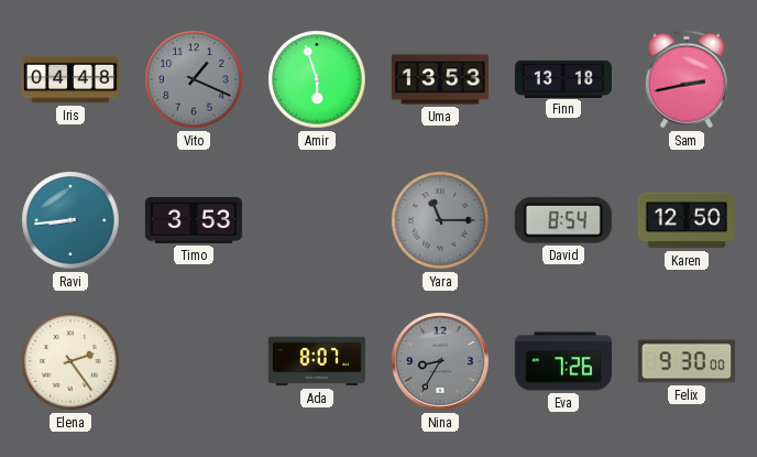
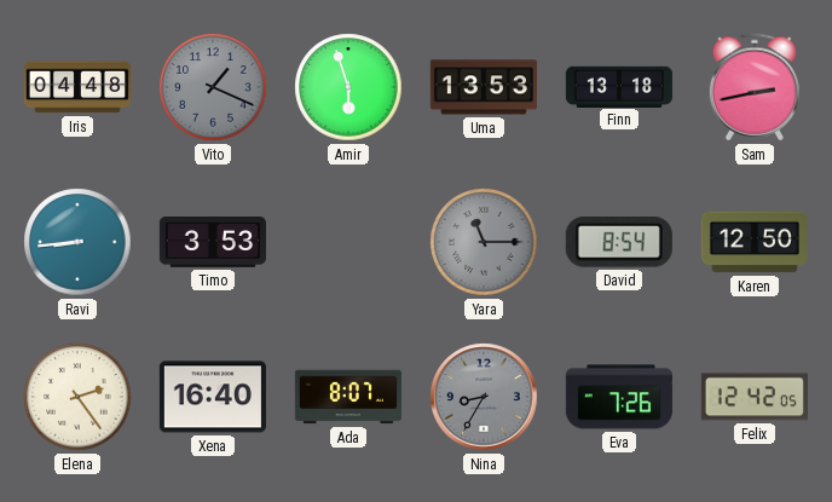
Xena: none -> 16:40 (213, 397)
Felix: 9:30 -> 12:42 (755, 397)
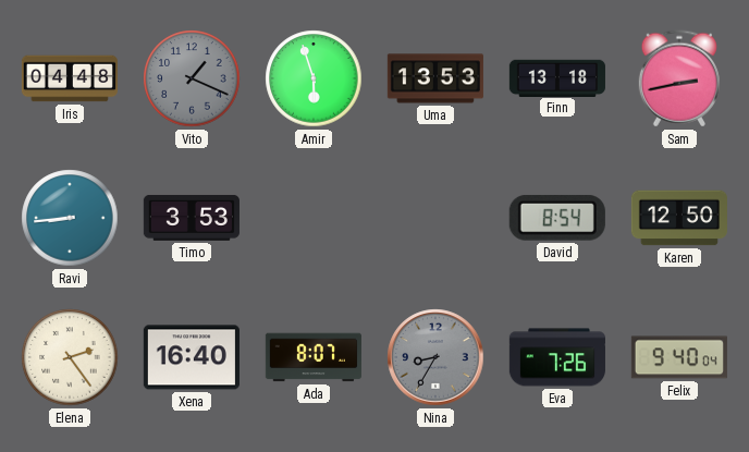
Yara: 11:15 -> none (484, 242)
Felix: 12:42 -> 9:40 (679, 357)
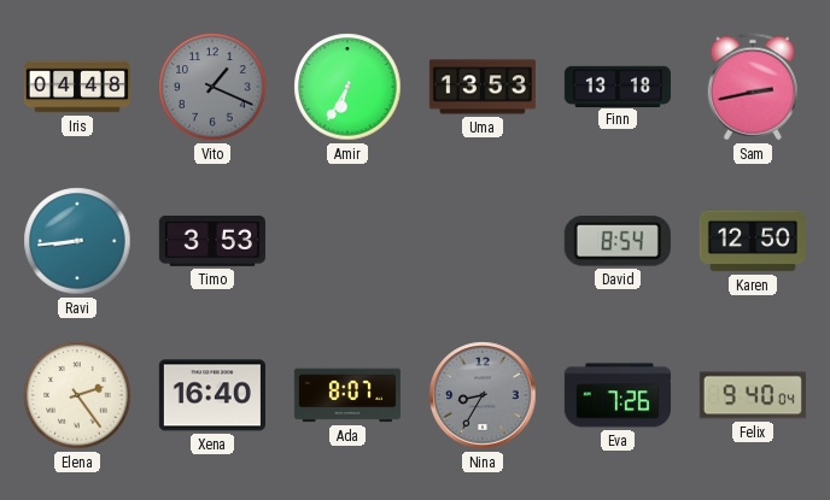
Amir: 5:57 -> 6:35 (347, 87)
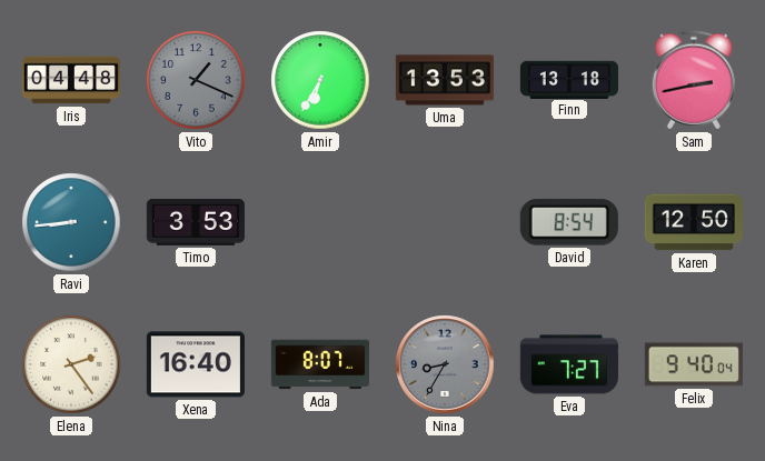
Eva: 7:26 -> 7:27 (569, 364)
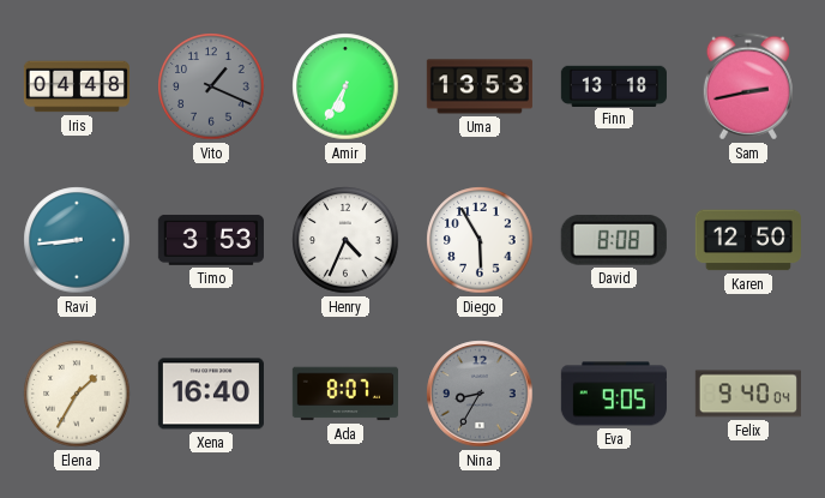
Henry: none -> 4:34 (345, 240)
Diego: none -> 5:55 (480, 240)
David: 8:54 -> 8:08 (614, 240)
Elena: 2:24 -> 1:35 (77, 394)
Eva: 7:27 -> 9:05 (614, 394)
